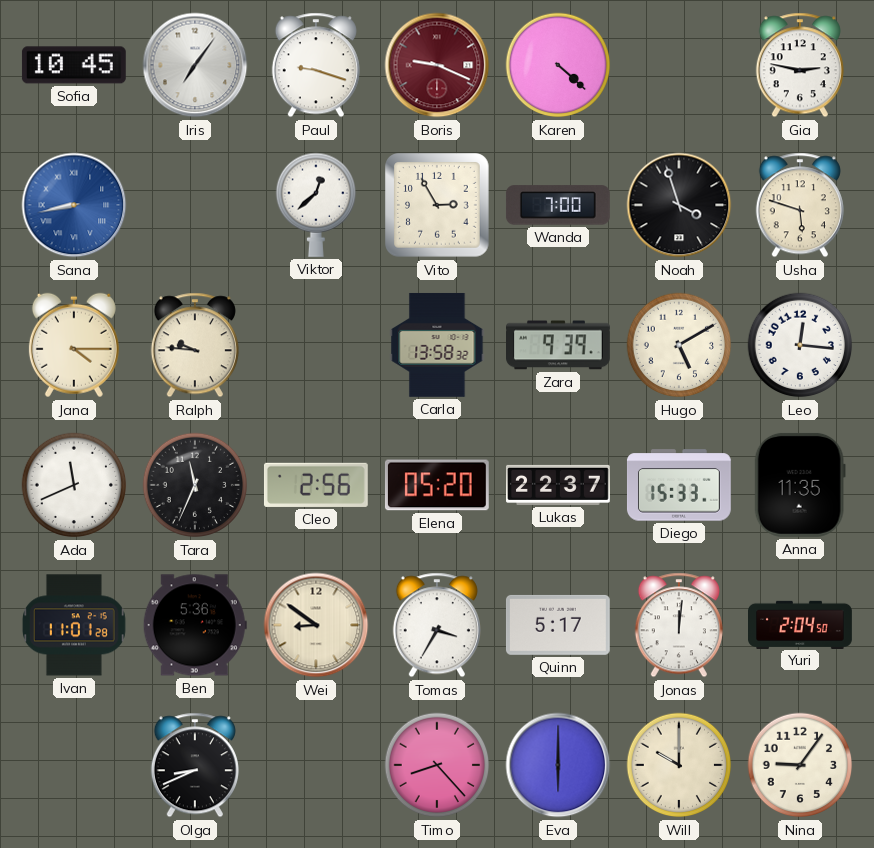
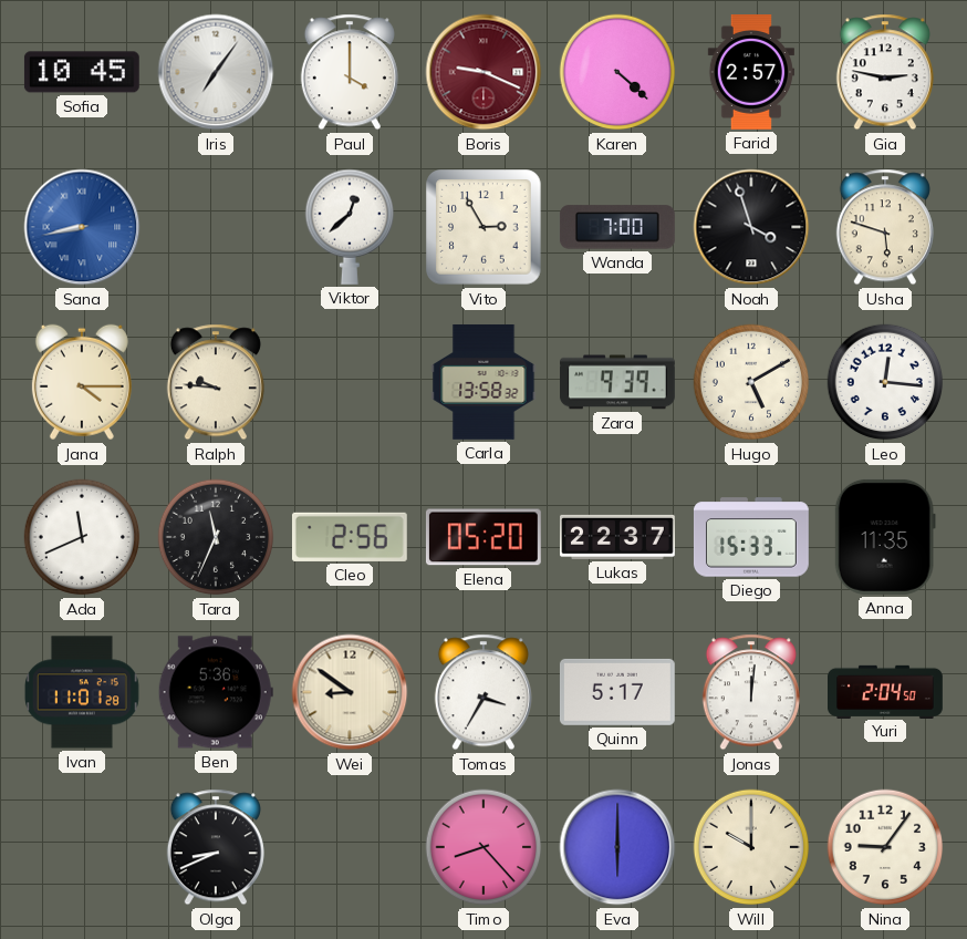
Paul: 9:18 -> 4:00 (350, 72)
Farid: none -> 2:57 (751, 73)
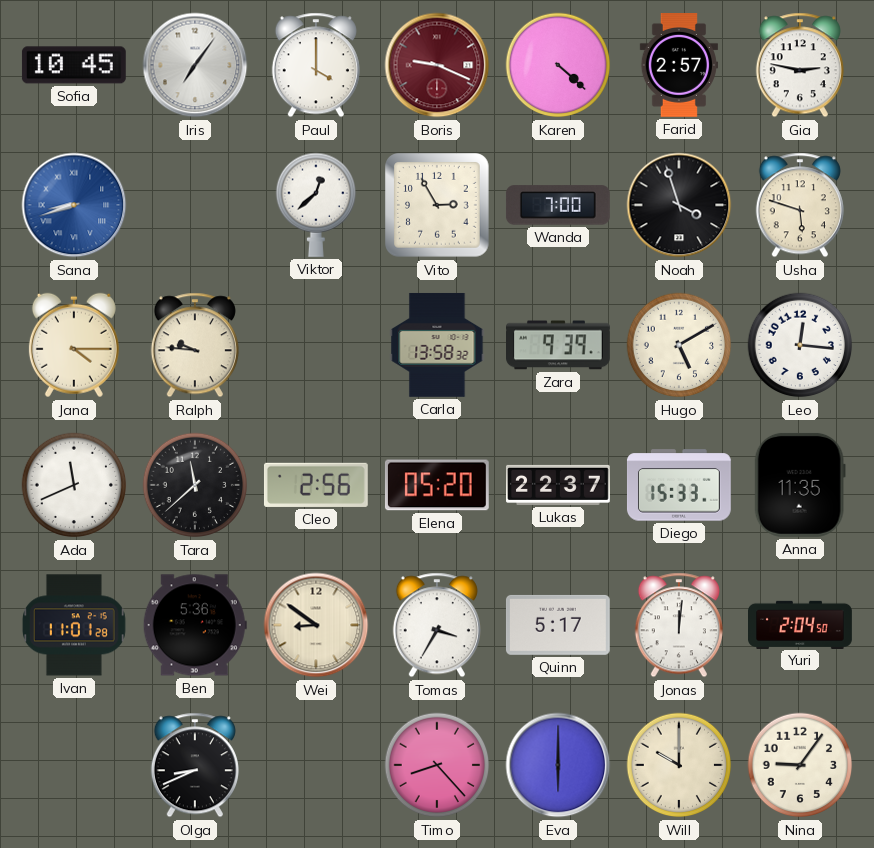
Sana: 8:43 -> 8:42 (74, 205)
Tara: 11:34 -> 11:38 (195, 485)
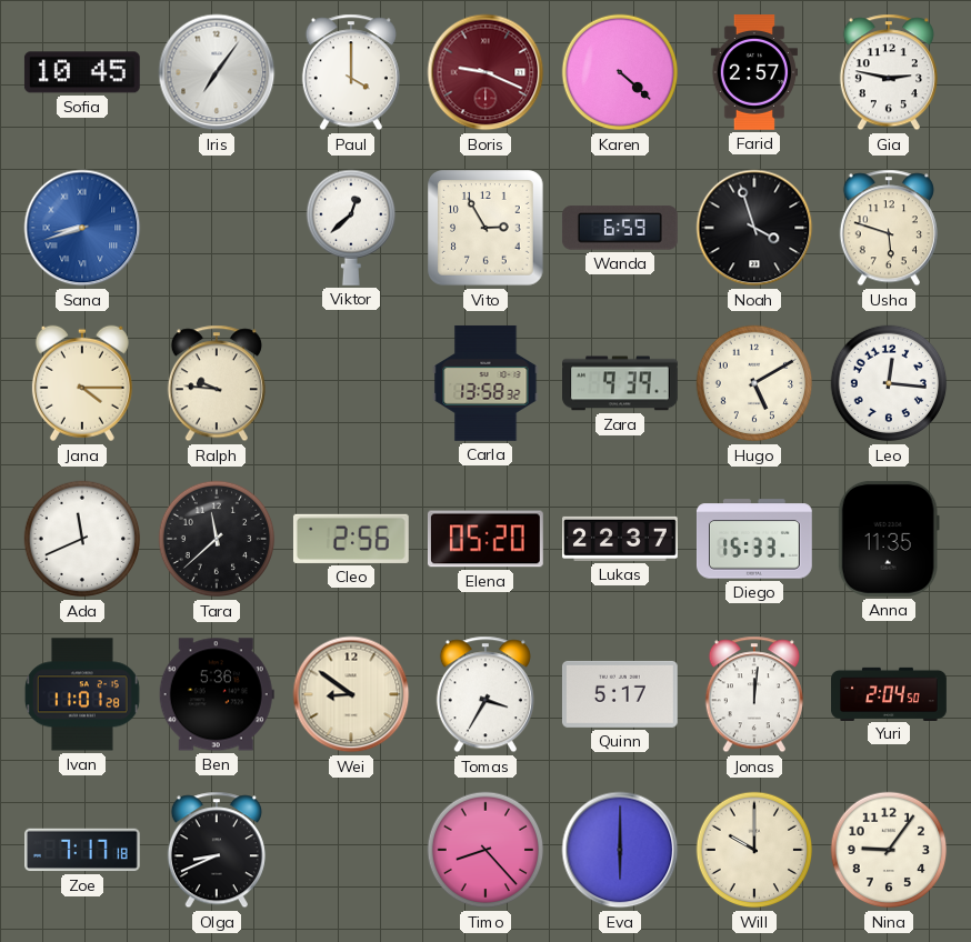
Wanda: 7:00 -> 6:59 (620, 228)
Zoe: none -> 7:17 (83, 850)
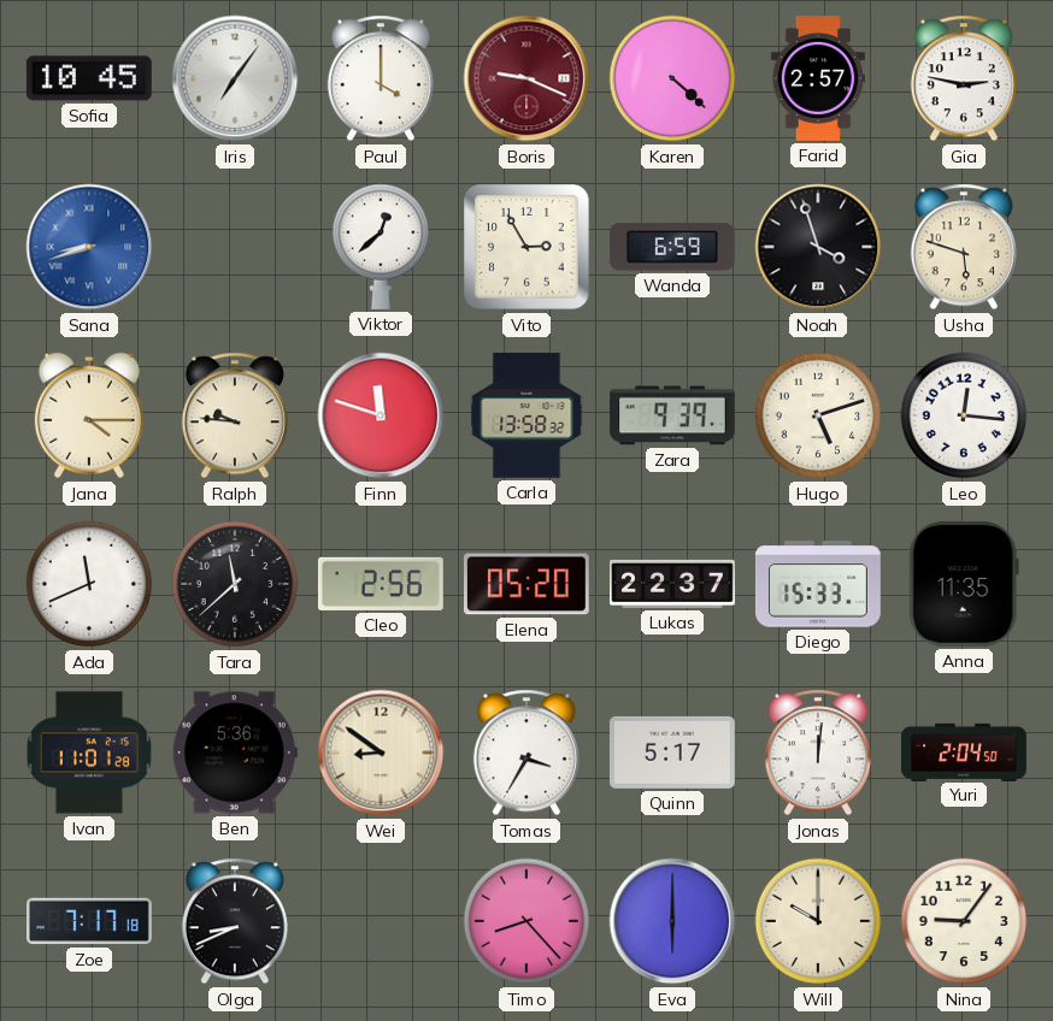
Finn: none -> 11:48 (381, 415)
Hugo: 5:10 -> 5:12 (818, 415)
